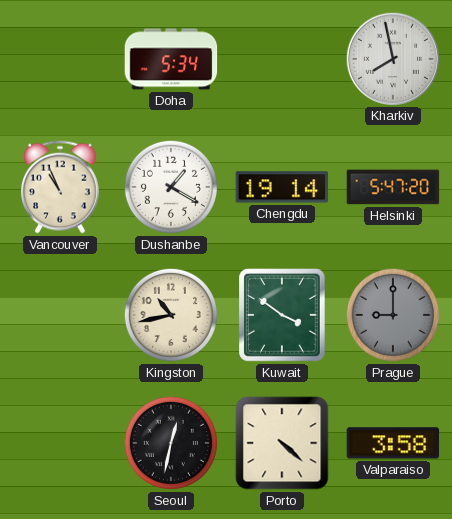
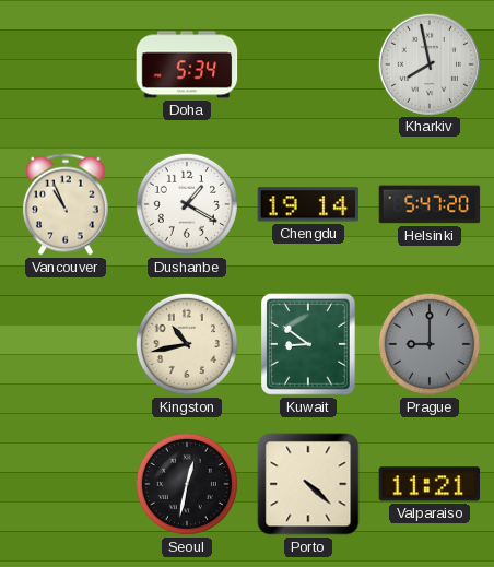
Kuwait: 3:51 -> 8:51 (308, 344)
Valparaiso: 3:58 -> 11:21 (430, 484)
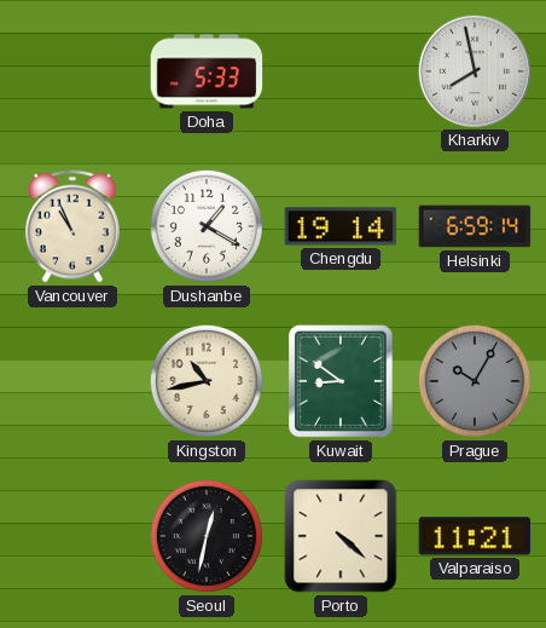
Doha: 5:34 -> 5:33 (207, 71)
Helsinki: 5:47 -> 6:59 (475, 226)
Prague: 9:00 -> 10:05 (475, 381)
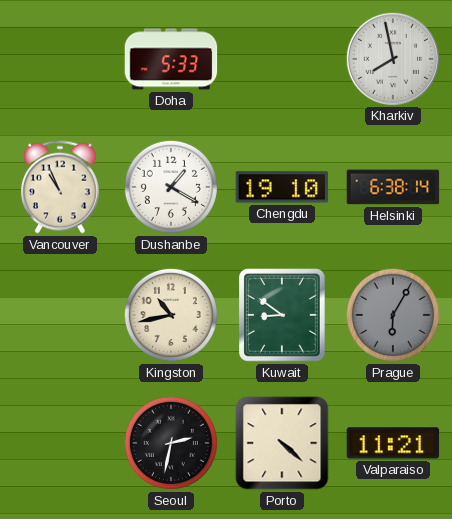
Chengdu: 19:14 -> 19:10 (282, 187)
Helsinki: 6:59 -> 6:38 (393, 187)
Prague: 10:05 -> 6:05 (393, 315)
Seoul: 12:32 -> 2:32 (171, 443)
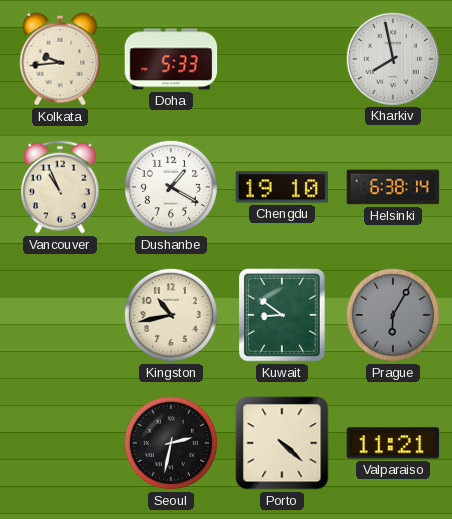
Kolkata: none -> 9:44 (60, 59)
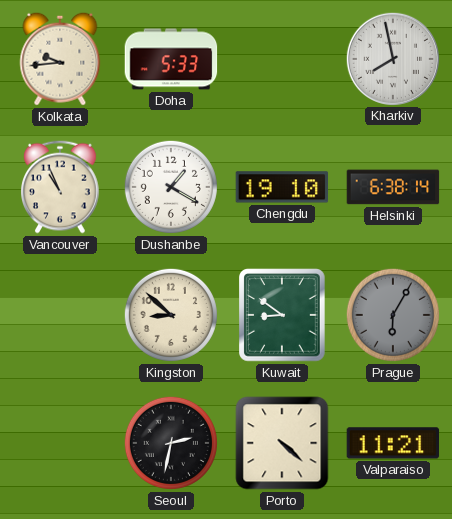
Kingston: 10:43 -> 8:52 (171, 315)
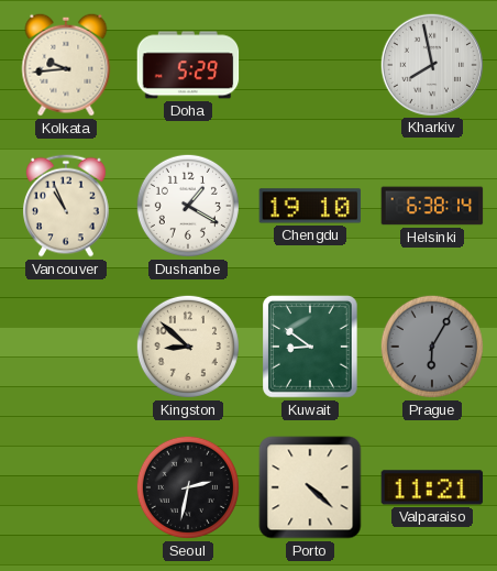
Doha: 5:33 -> 5:29 (188, 65)
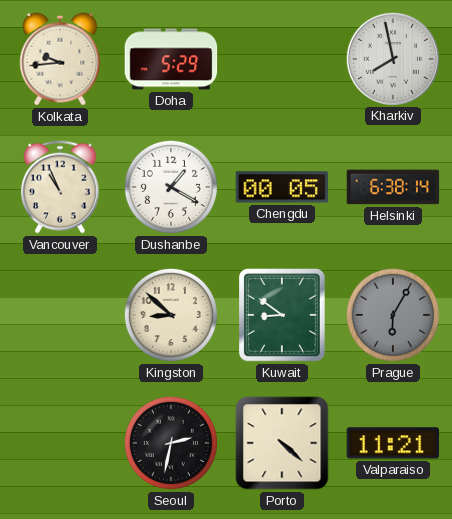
Chengdu: 19:10 -> 00:05 (282, 187)
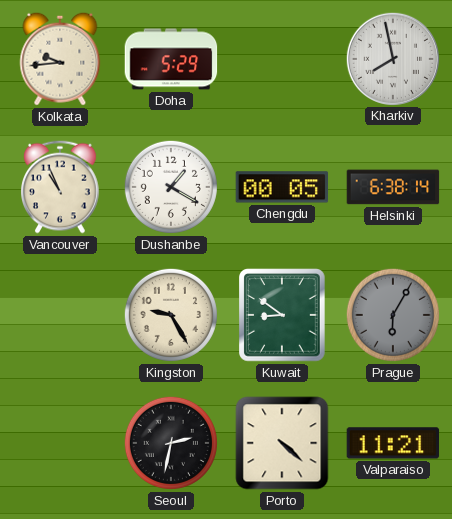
Kingston: 8:52 -> 9:25 (171, 315)
